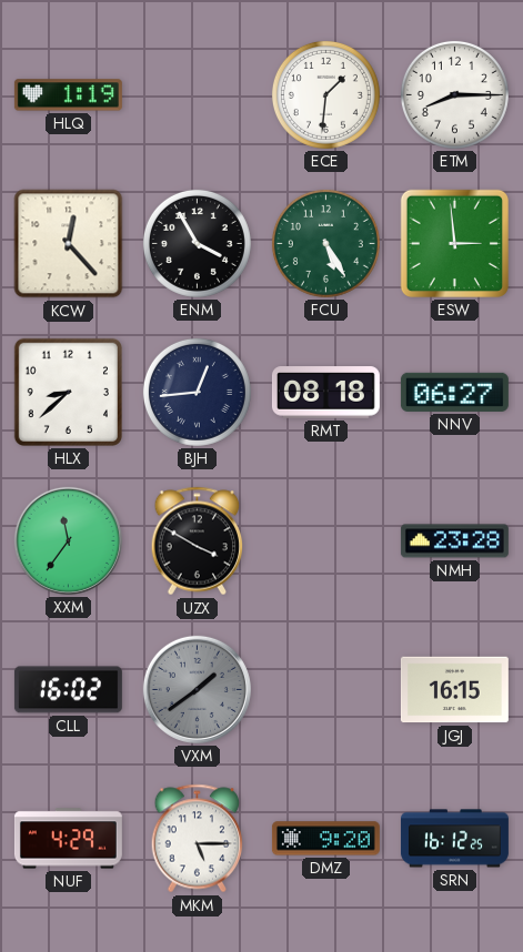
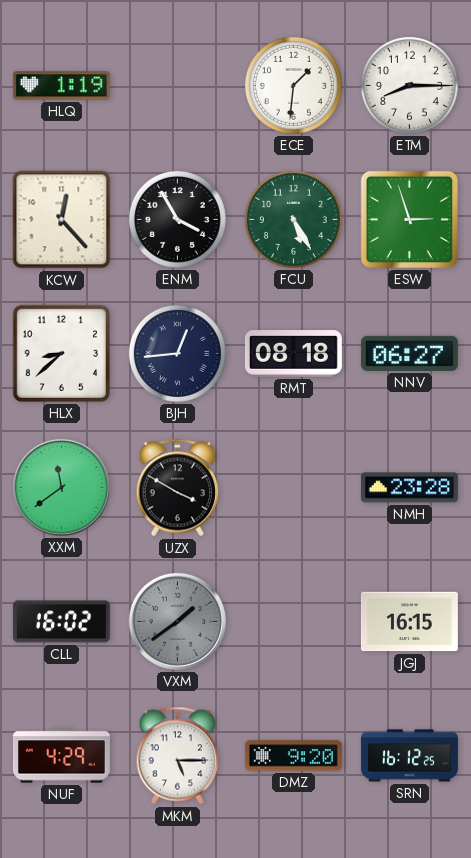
ESW: 2:59 -> 2:57 (409, 219)
XXM: 11:36 -> 11:39 (61, 487)
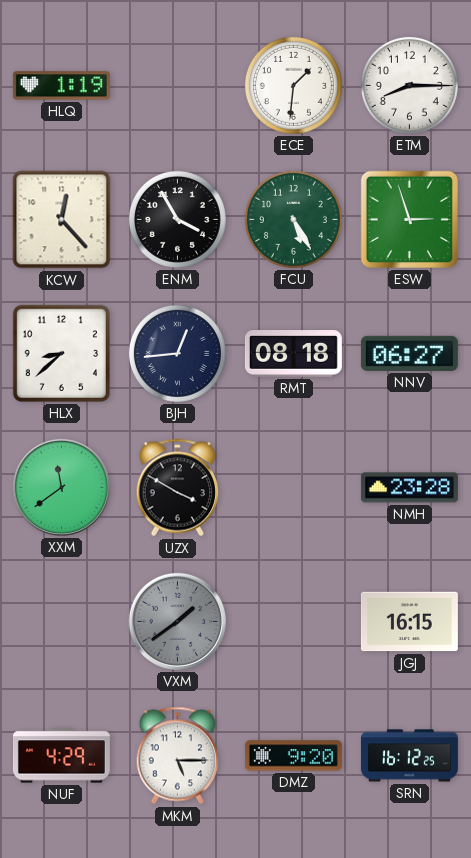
CLL: 16:02 -> none (61, 622)
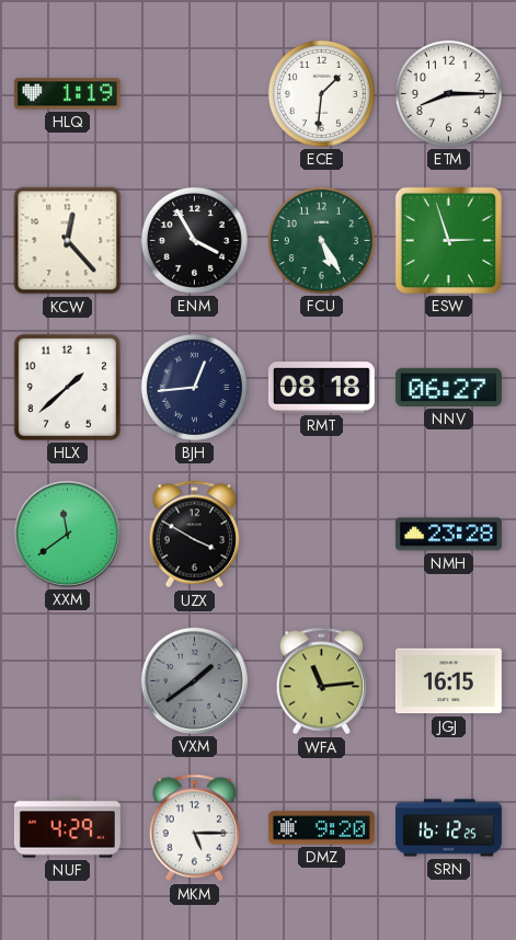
HLX: 8:38 -> 1:38 (67, 387)
WFA: none -> 11:14 (322, 681)
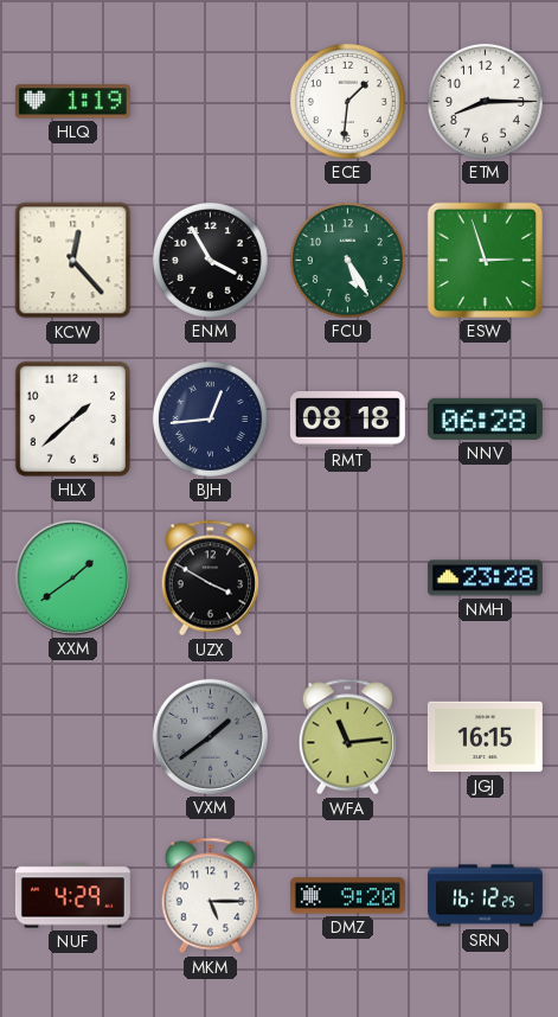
NNV: 06:27 -> 06:28 (485, 418)
XXM: 11:39 -> 1:39 (72, 577)
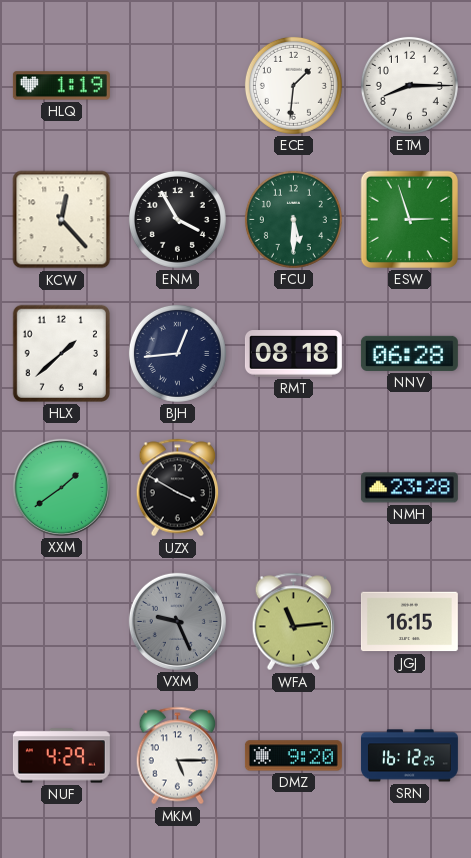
FCU: 5:25 -> 5:30 (293, 219)
VXM: 1:39 -> 9:26 (177, 621)
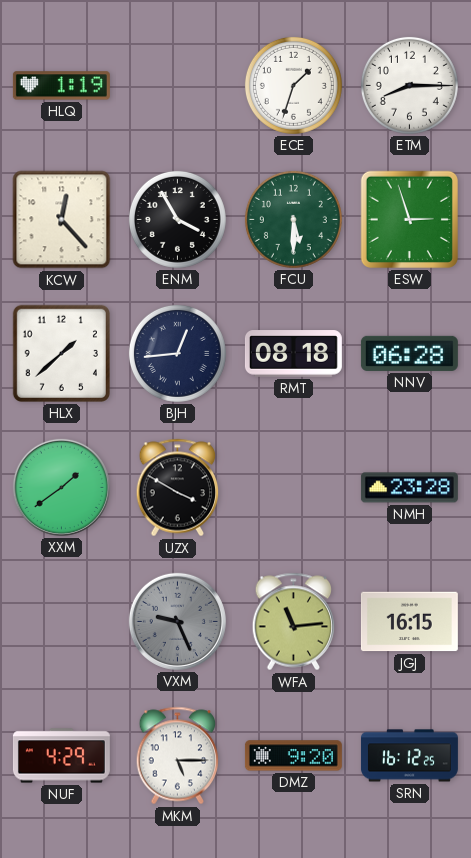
ECE: 1:31 -> 1:33 (293, 85)
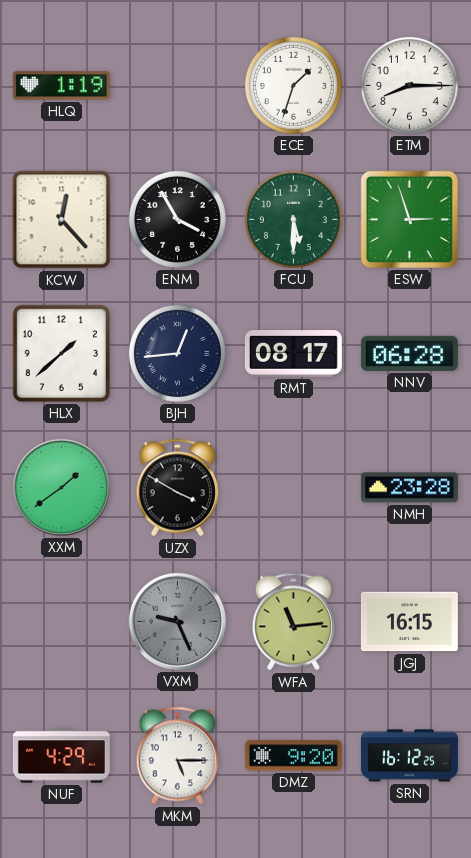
RMT: 08:18 -> 08:17 (293, 354)
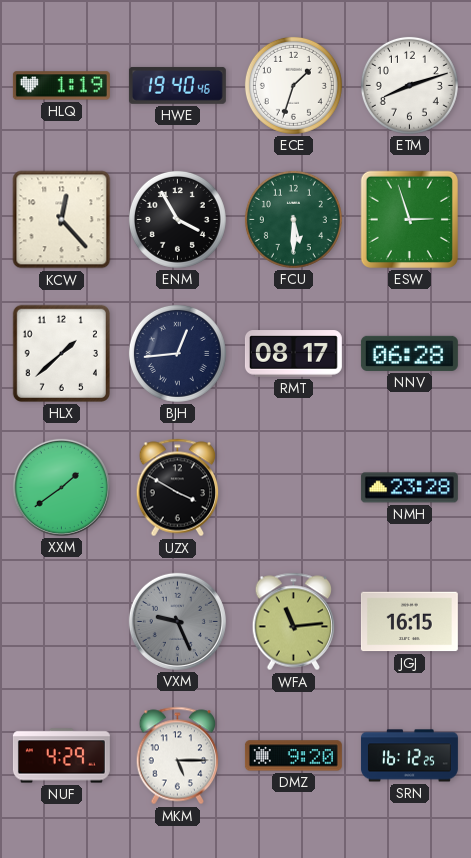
HWE: none -> 19:40 (177, 85)
ETM: 8:15 -> 8:12 (409, 85)
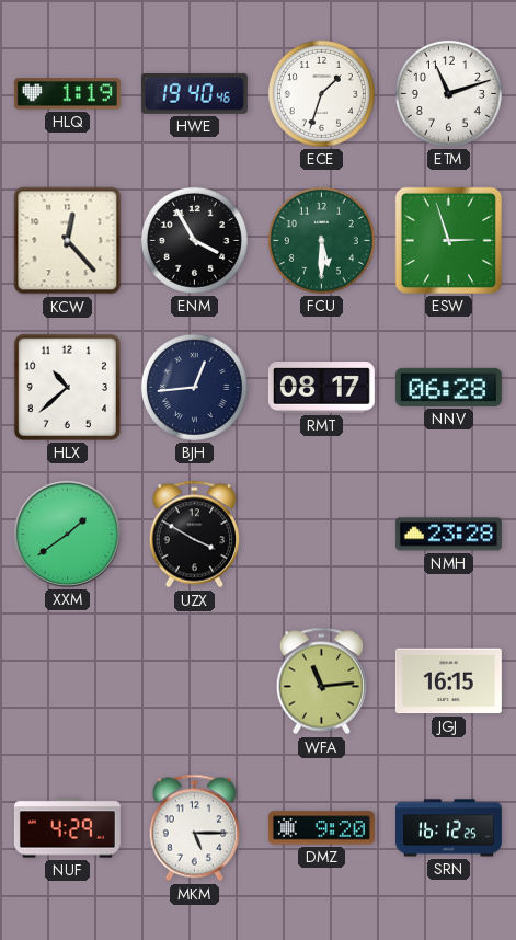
ETM: 8:12 -> 11:12 (448, 93)
HLX: 1:38 -> 10:38 (67, 387)
VXM: 9:26 -> none (177, 621)
